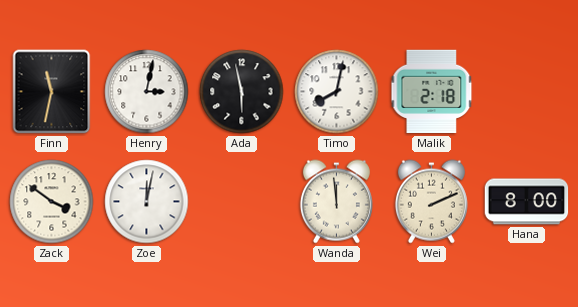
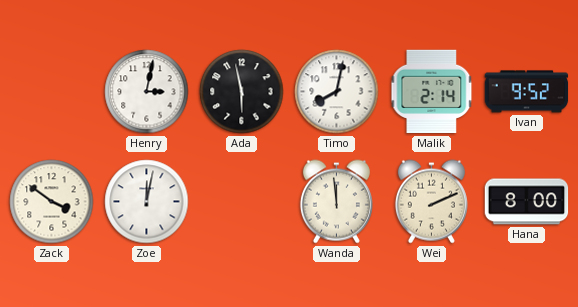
Finn: 11:32 -> none (52, 92)
Malik: 2:18 -> 2:14 (432, 92)
Ivan: none -> 9:52 (527, 92)
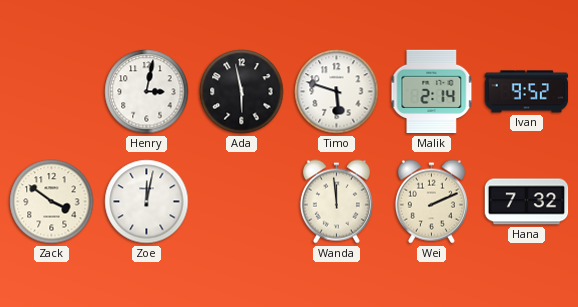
Timo: 8:02 -> 5:48 (337, 92)
Hana: 8:00 -> 7:32 (527, 202)
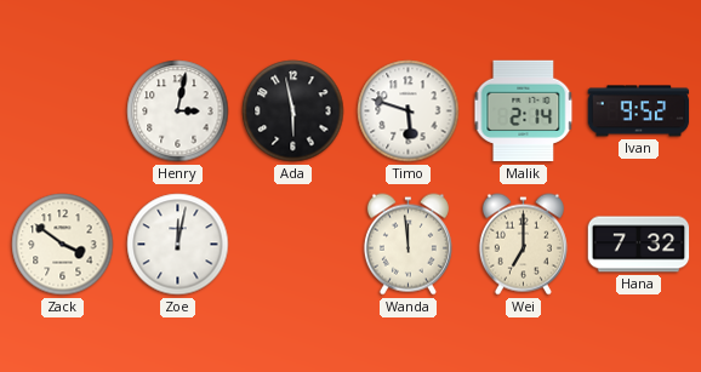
Wei: 2:11 -> 7:00 (523, 245)
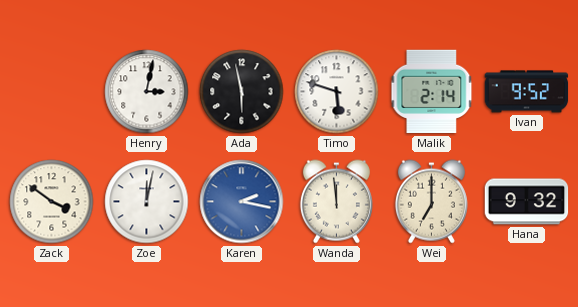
Karen: none -> 2:17 (242, 202)
Hana: 7:32 -> 9:32 (527, 202)
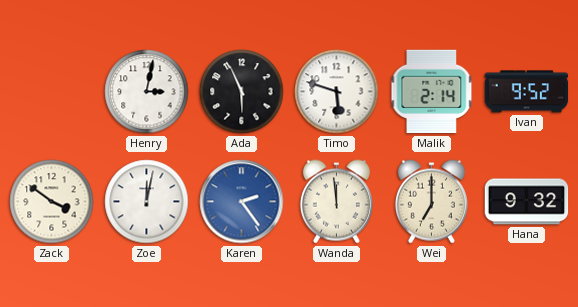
Ada: 5:58 -> 5:56 (242, 92)
Karen: 2:17 -> 2:24 (242, 202)
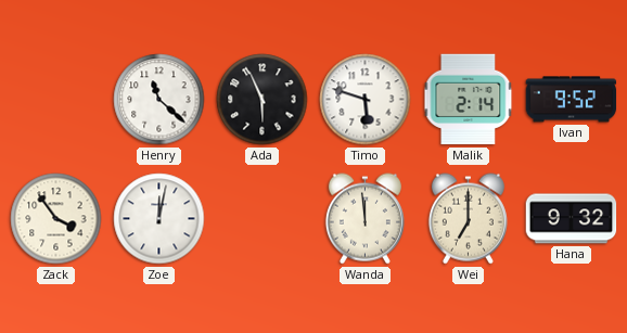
Henry: 3:02 -> 11:22 (159, 100)
Zack: 3:51 -> 3:54 (56, 219)
Karen: 2:24 -> none (242, 202)
